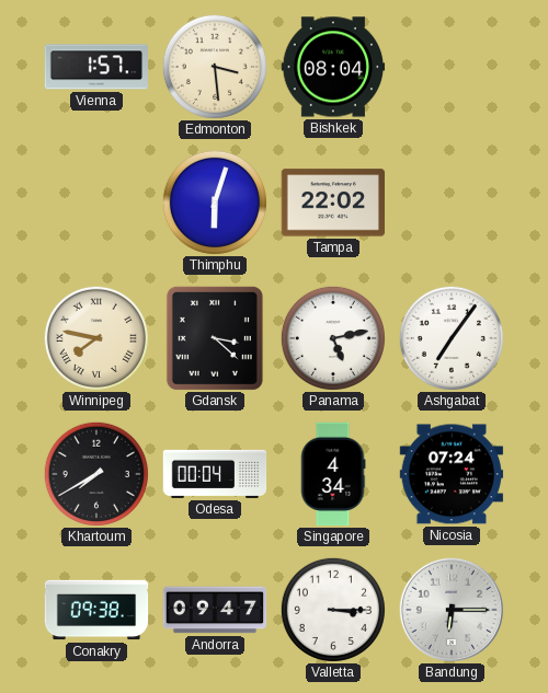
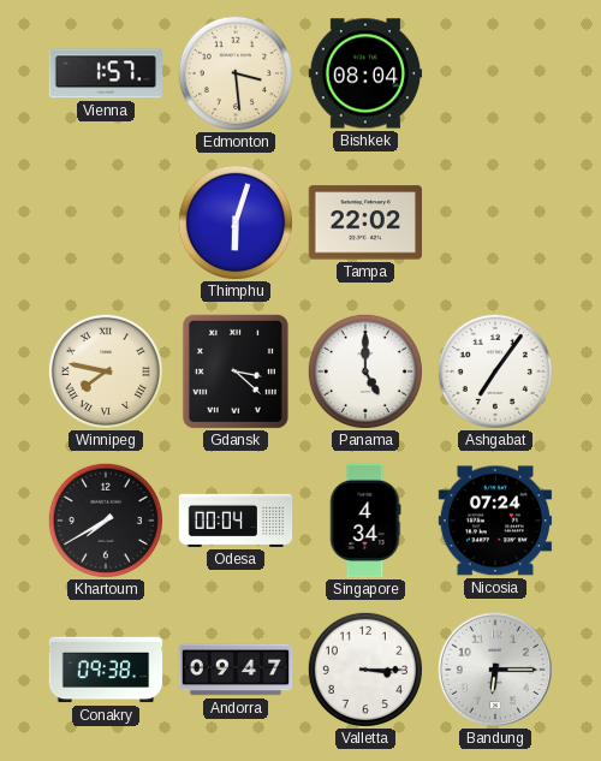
Panama: 5:13 -> 5:00 (365, 371)
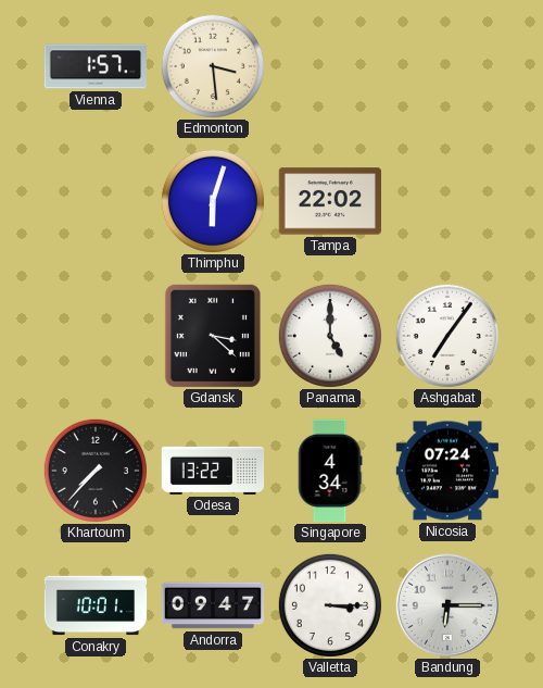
Bishkek: 08:04 -> none (365, 73)
Winnipeg: 7:47 -> none (106, 371)
Khartoum: 7:40 -> 7:37 (96, 471)
Odesa: 00:04 -> 13:22 (213, 471)
Conakry: 09:38 -> 10:01 (96, 605)
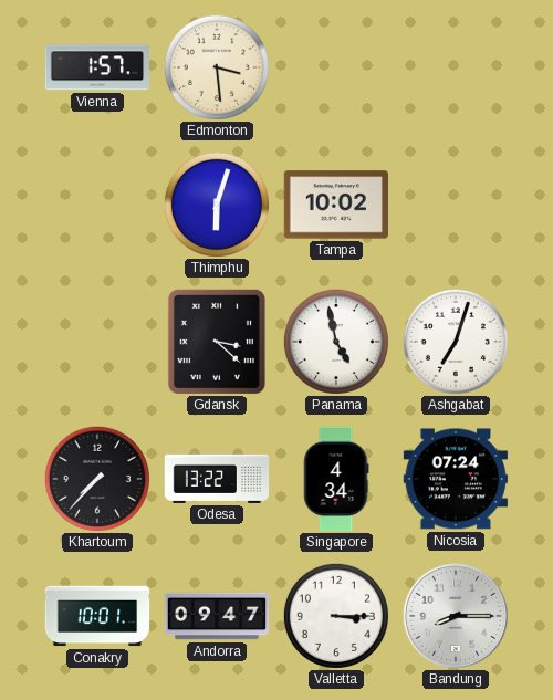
Tampa: 22:02 -> 10:02 (335, 205)
Panama: 5:00 -> 4:58 (336, 342)
Ashgabat: 7:06 -> 7:03 (456, 342)
Bandung: 6:15 -> 8:15 (455, 615)
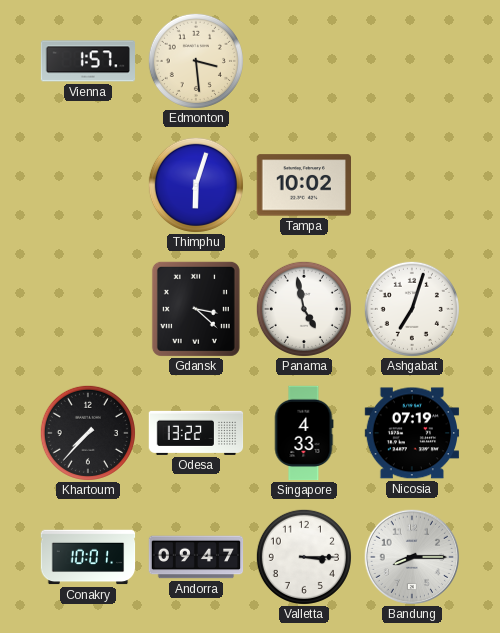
Singapore: 4:34 -> 4:33 (304, 433)
Nicosia: 07:24 -> 07:19 (412, 433)
